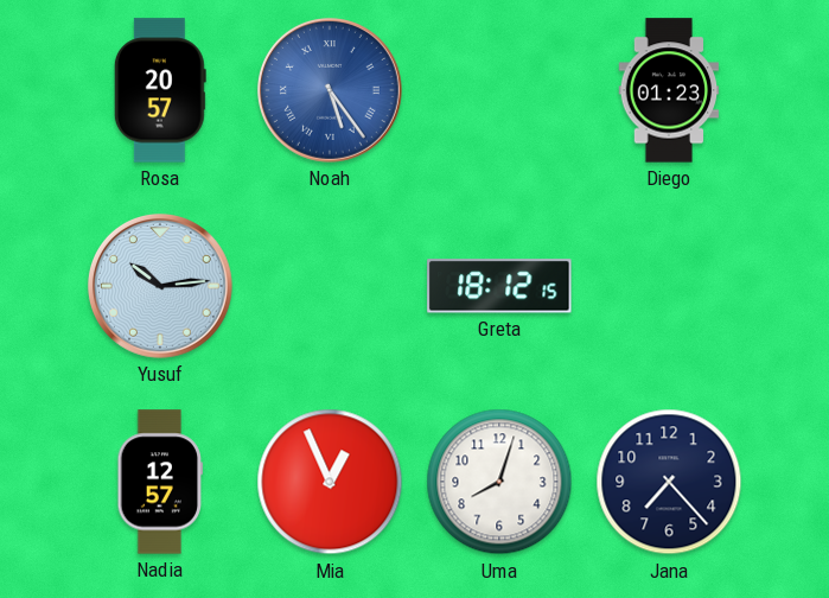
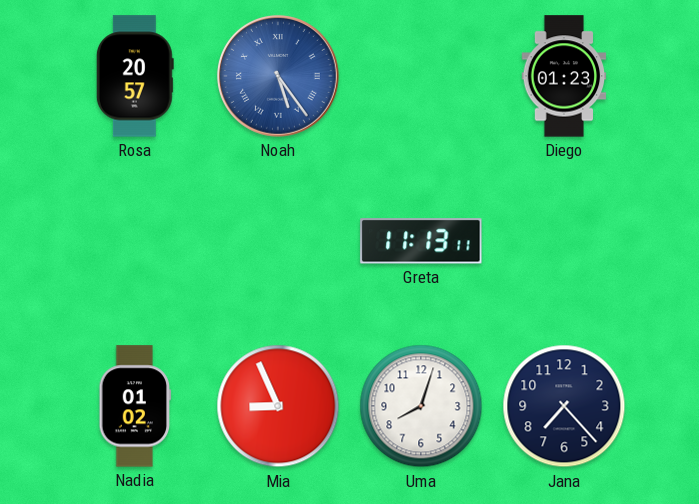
Yusuf: 10:14 -> none (160, 286)
Greta: 18:12 -> 11:13 (421, 241)
Nadia: 12:57 -> 01:02 (135, 406)
Mia: 12:56 -> 8:56 (278, 406)
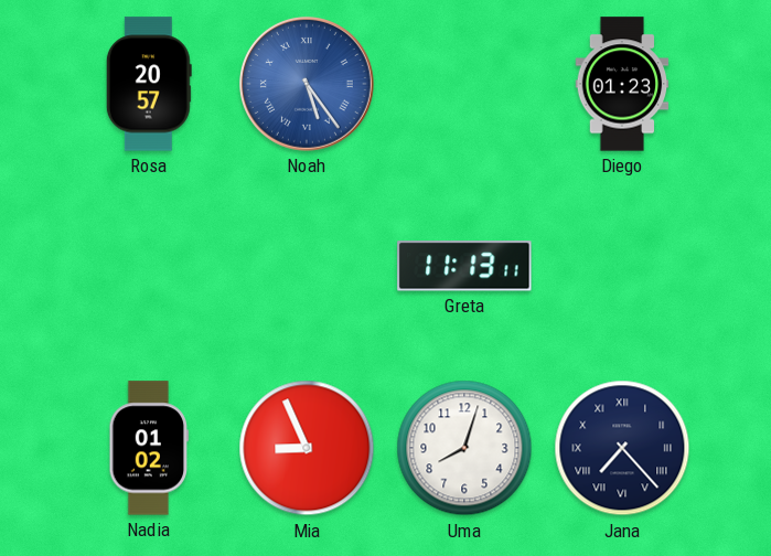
Jana numerals: Arabic -> Roman (622, 448)
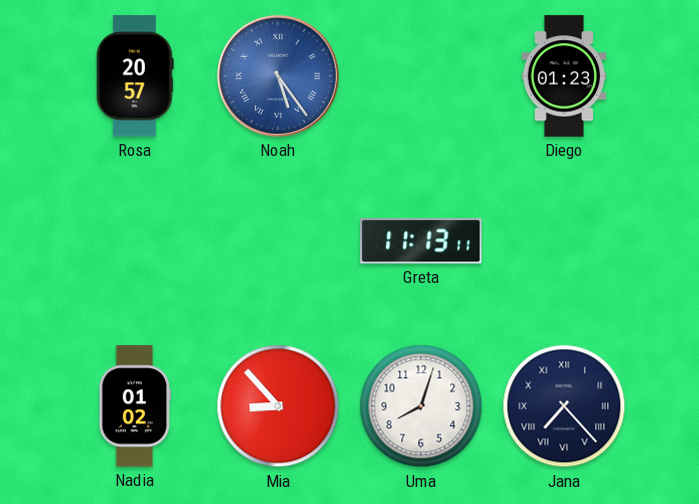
Mia: 8:56 -> 8:53 (278, 406)
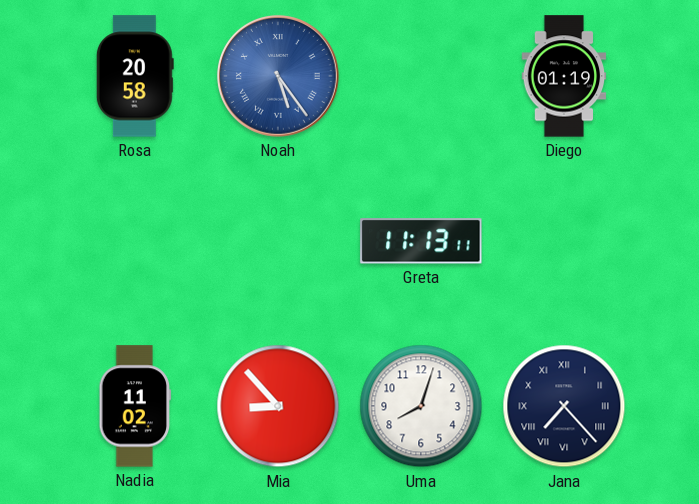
Rosa: 20:57 -> 20:58 (135, 76)
Diego: 01:23 -> 01:19 (564, 76)
Nadia: 01:02 -> 11:02 (135, 406)
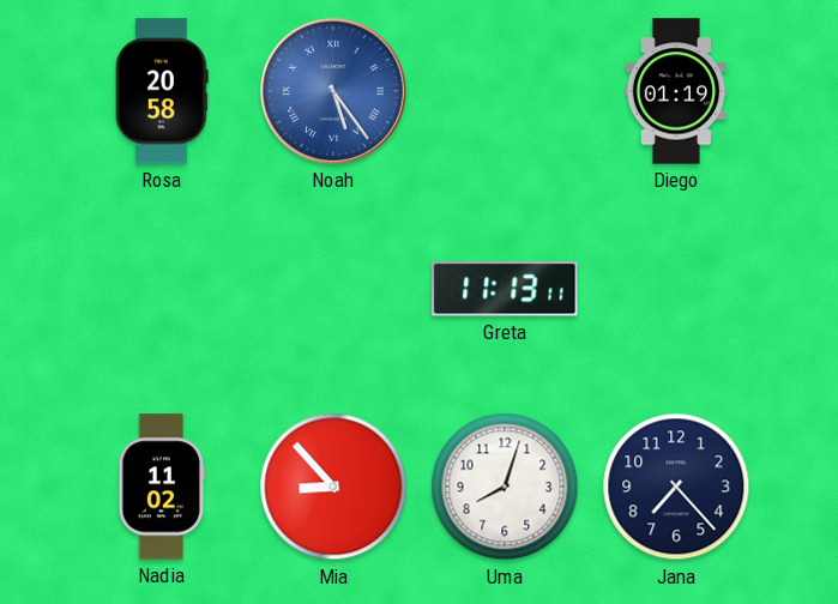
Jana numerals: Roman -> Arabic (676, 487)
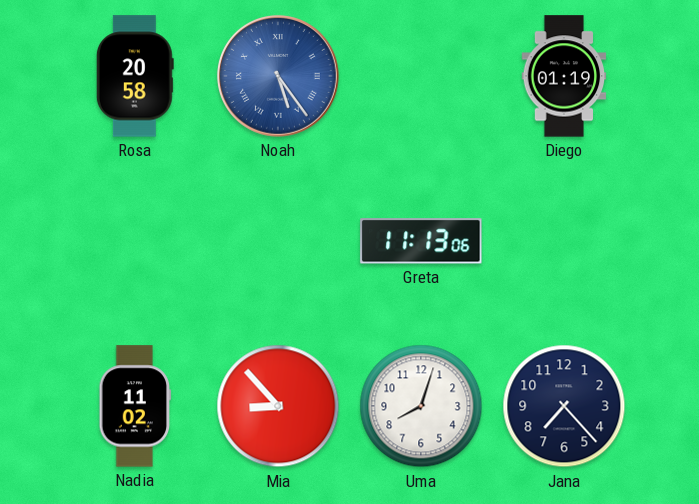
Greta: 11:13:11 -> 11:13:06 (421, 241)
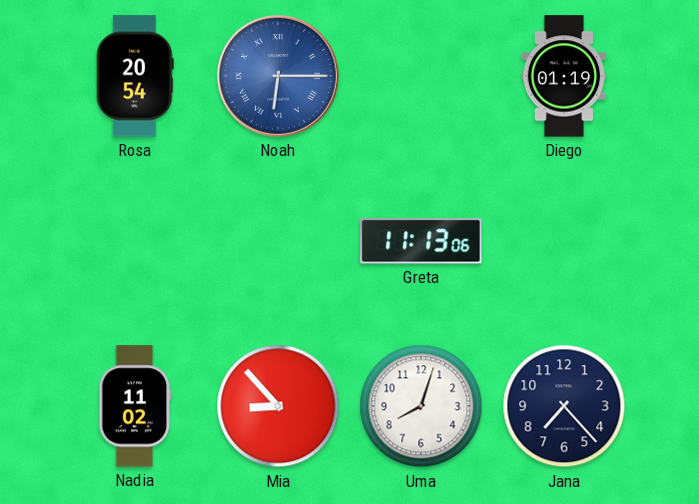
Rosa: 20:58 -> 20:54 (135, 76)
Noah: 5:24 -> 6:15 (278, 76)
